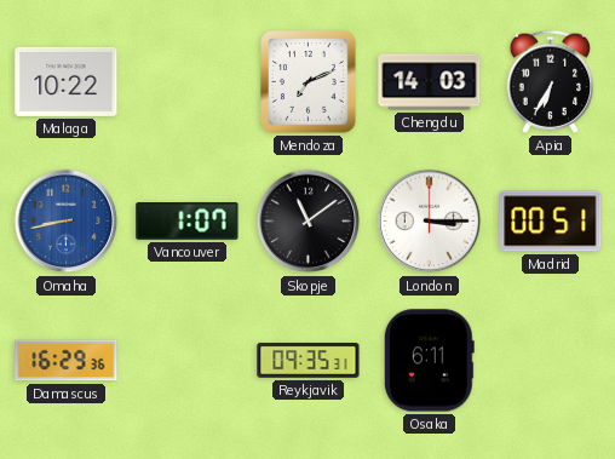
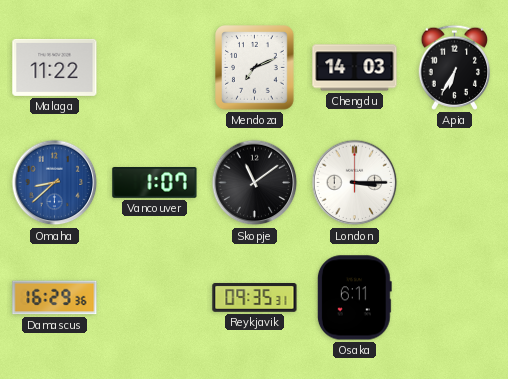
Malaga: 10:22 -> 11:22 (55, 67)
Omaha: 8:43 -> 8:38 (55, 183)
Madrid: 00:51 -> none (551, 222)
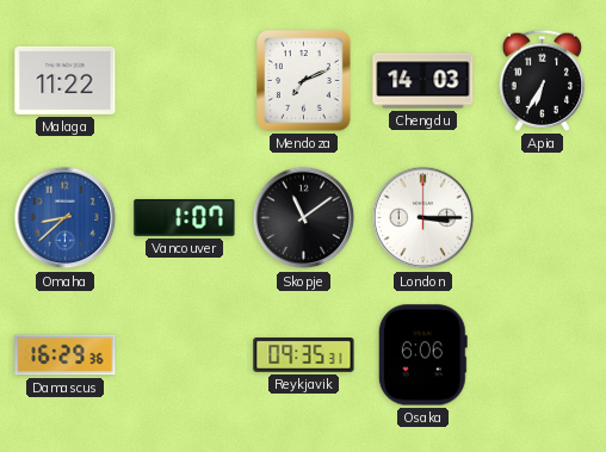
Osaka: 6:11 -> 6:06 (422, 355)
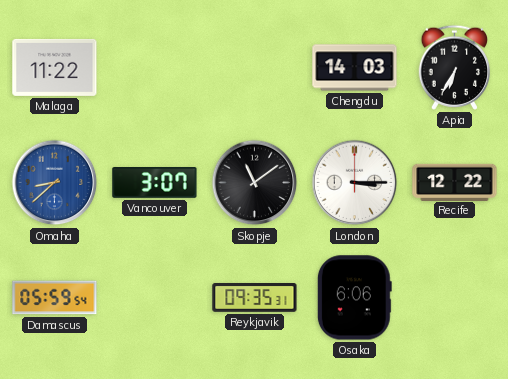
Mendoza: 7:11 -> none (304, 81)
Vancouver: 1:07 -> 3:07 (155, 183)
Recife: none -> 12:22 (455, 182)
Damascus: 16:29 -> 05:59 (55, 298)
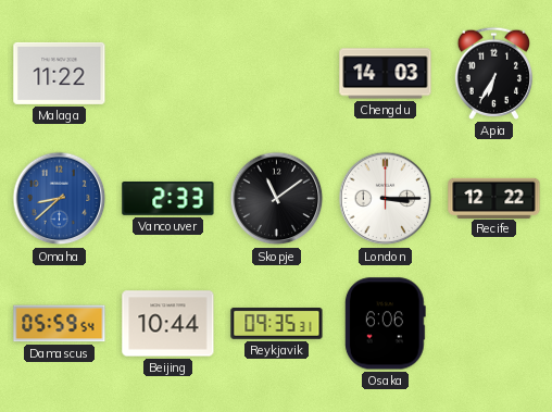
Vancouver: 3:07 -> 2:33 (168, 199)
Beijing: none -> 10:44 (168, 324)
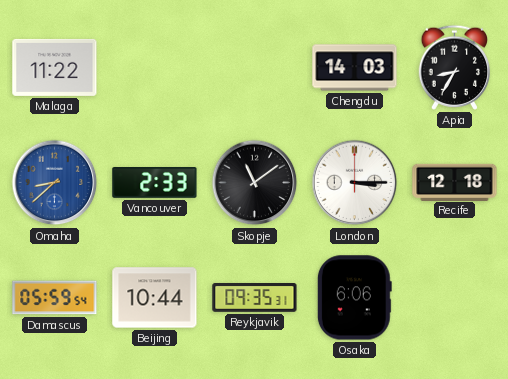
Apia: 6:35 -> 8:35 (454, 67)
Recife: 12:22 -> 12:18 (455, 182)
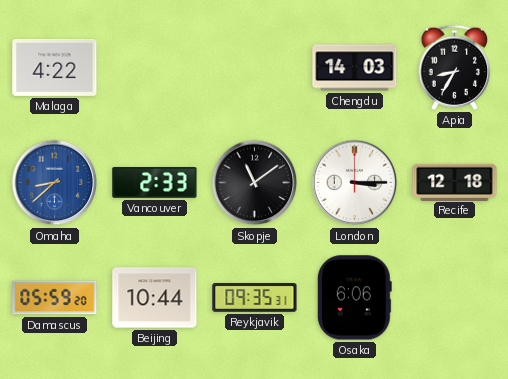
Malaga: 11:22 -> 4:22 (55, 67)
Damascus: 05:59:54 -> 05:59:20 (55, 298)
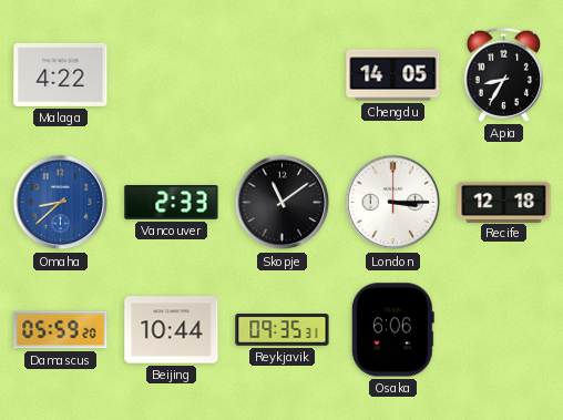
Chengdu: 14:03 -> 14:05 (393, 75)
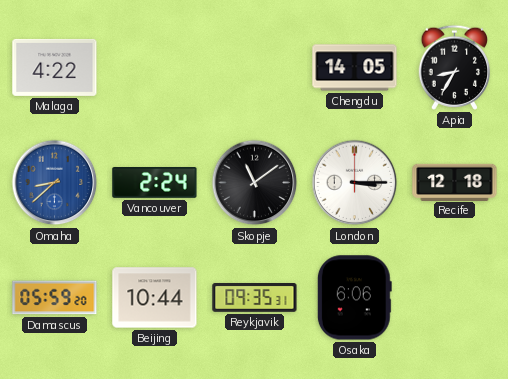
Vancouver: 2:33 -> 2:24 (155, 183)
